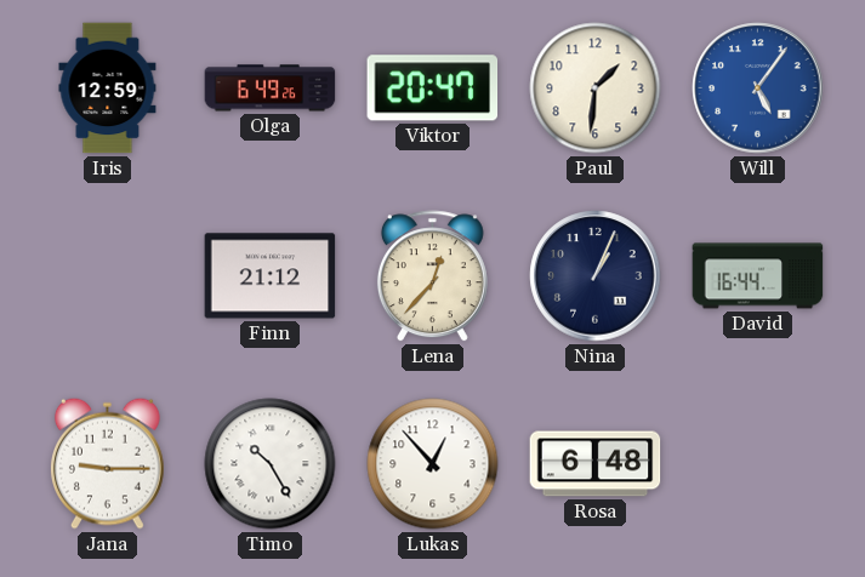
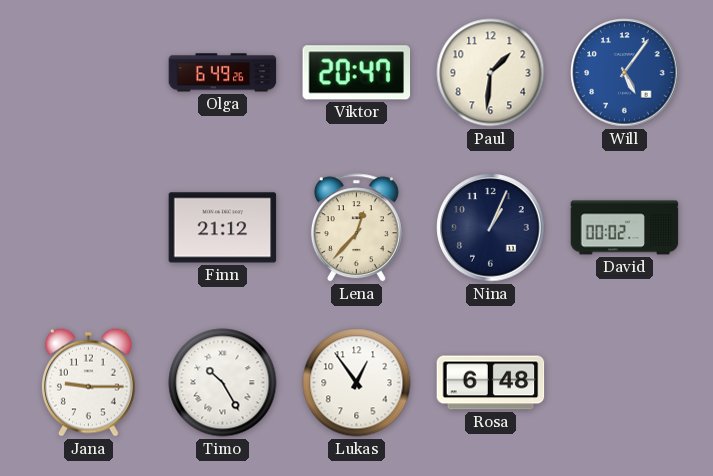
Iris: 12:59 -> none (108, 88)
David: 16:44 -> 00:02 (625, 228)
Lukas: 12:53 -> 12:54 (357, 383)
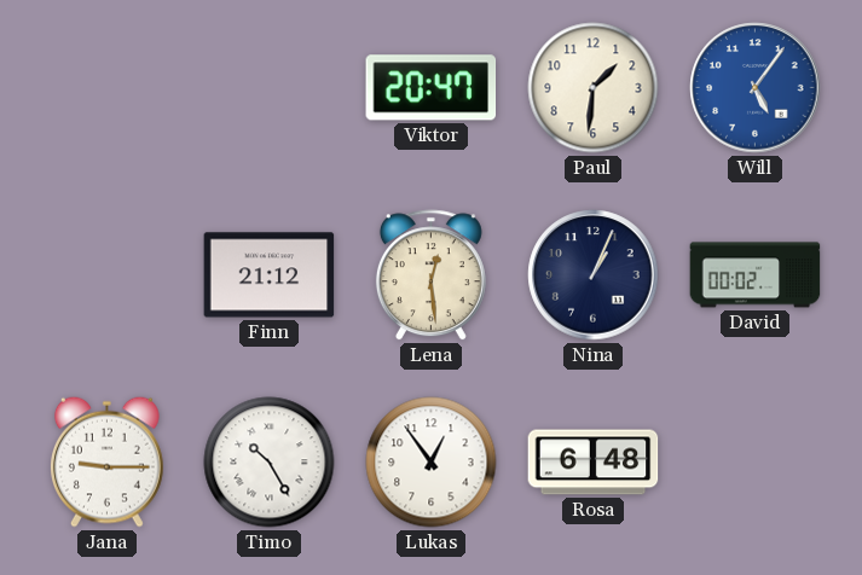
Olga: 6:49 -> none (223, 73)
Lena: 12:37 -> 12:29 (430, 275)
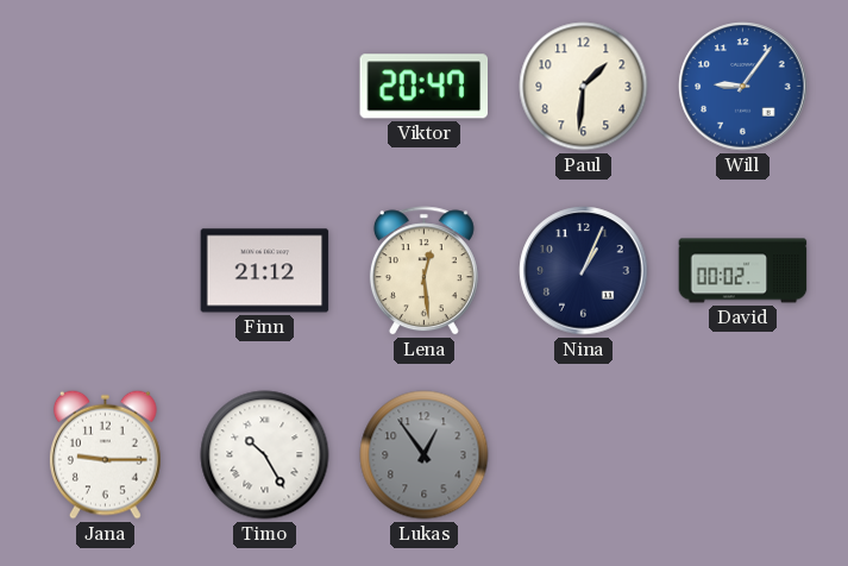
Will: 5:06 -> 9:06 (743, 87)
Lukas dial: white -> grey (425, 455)
Rosa: 6:48 -> none (594, 463)
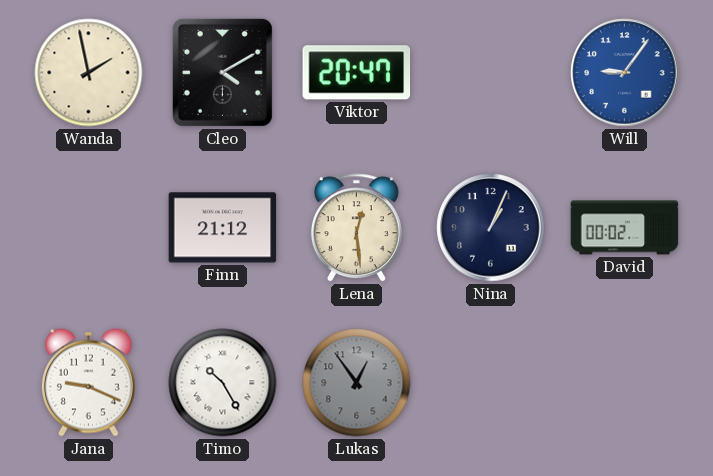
Wanda: none -> 1:58 (89, 73)
Cleo: none -> 4:10 (222, 72)
Paul: 1:31 -> none (584, 87)
Jana: 9:15 -> 9:19 (88, 382)
